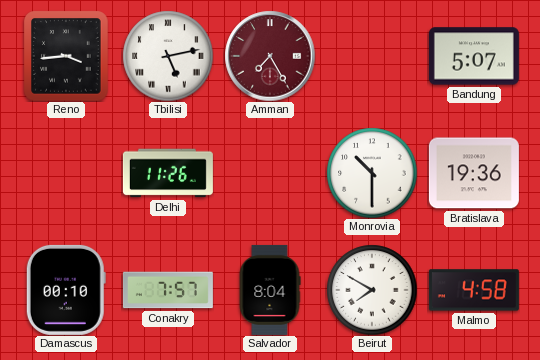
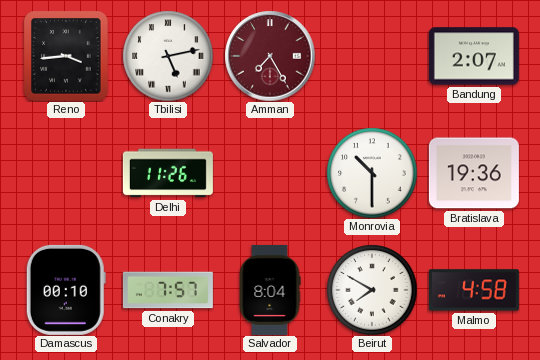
Bandung: 5:07 -> 2:07 (474, 56)
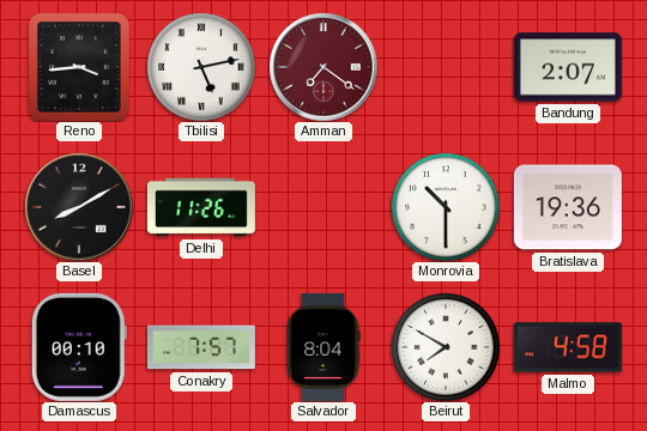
Amman: 7:25 -> 7:21 (323, 67)
Basel: none -> 8:10 (79, 207)
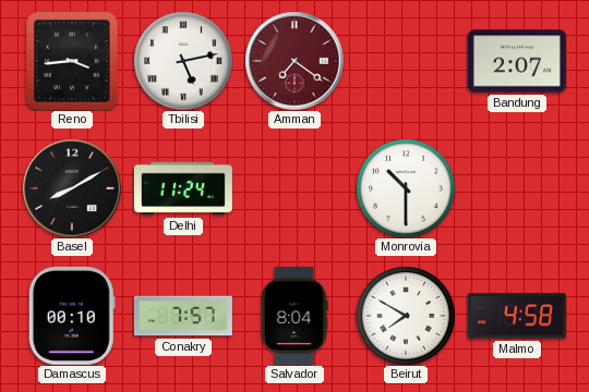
Delhi: 11:26 -> 11:24 (183, 188)
Bratislava: 19:36 -> none (568, 207)
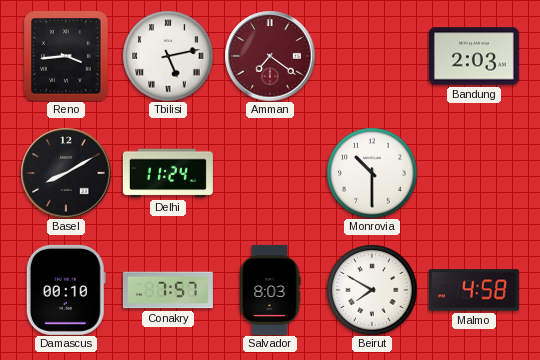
Bandung: 2:07 -> 2:03 (474, 56)
Salvador: 8:04 -> 8:03 (270, 290)
